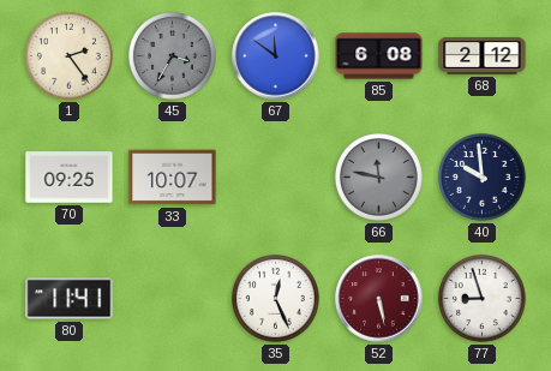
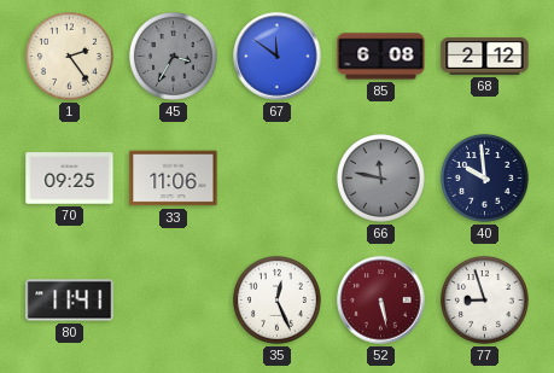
33: 10:07 -> 11:06 (174, 179)
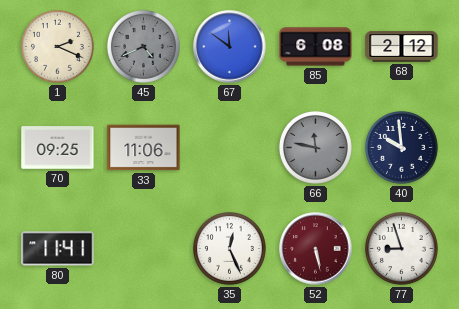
1: 2:24 -> 2:19 (57, 46)
45: 3:35 -> 4:41 (143, 46)
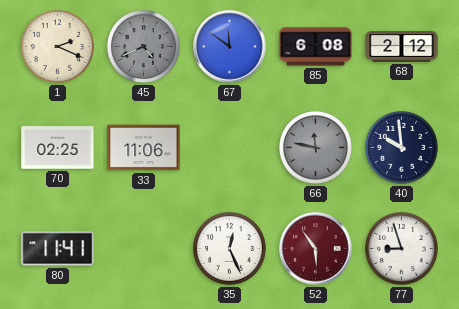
70: 09:25 -> 02:25 (58, 148)
52: 5:28 -> 5:54 (316, 249)
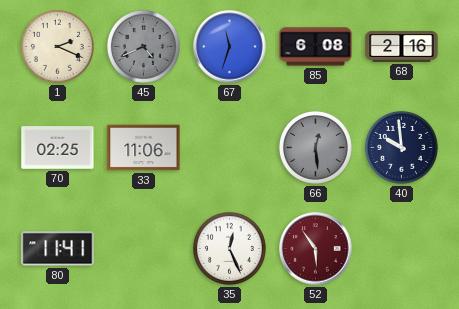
67: 11:51 -> 11:33 (230, 47)
68: 2:12 -> 2:16 (402, 47)
66: 11:47 -> 12:29 (315, 147)
77: 8:57 -> none (401, 248)
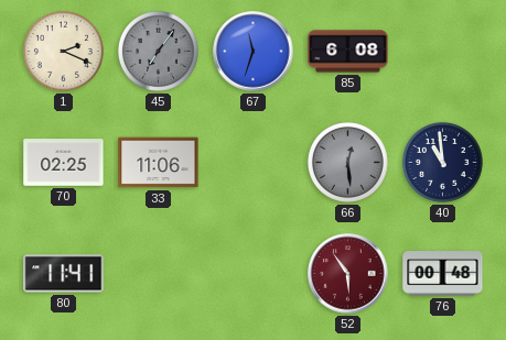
45: 4:41 -> 7:06 (158, 51)
68: 2:16 -> none (402, 47)
40: 9:59 -> 10:59 (442, 162)
35: 12:26 -> none (229, 248)
76: none -> 00:48 (443, 274)
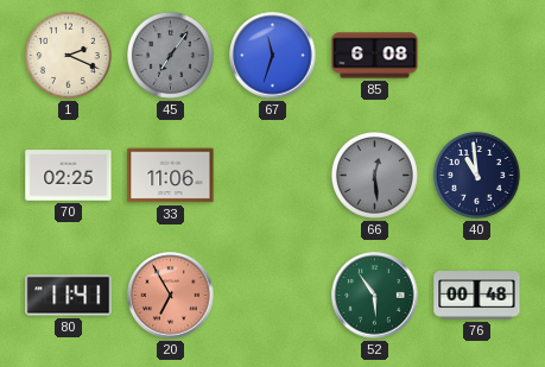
20: none -> 6:55 (171, 296)
52 dial: burgundy -> green (375, 296)
